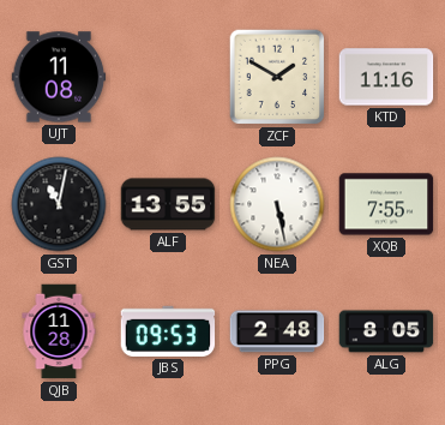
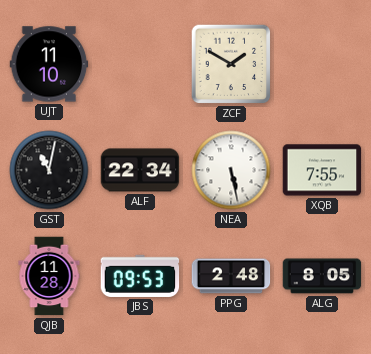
UJT: 11:08 -> 11:10 (49, 64)
KTD: 11:16 -> none (386, 77)
ALF: 13:55 -> 22:34 (140, 170)
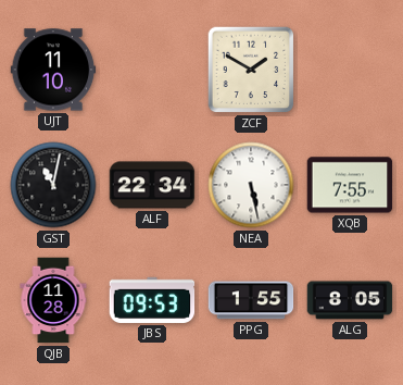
PPG: 2:48 -> 1:55 (251, 300)
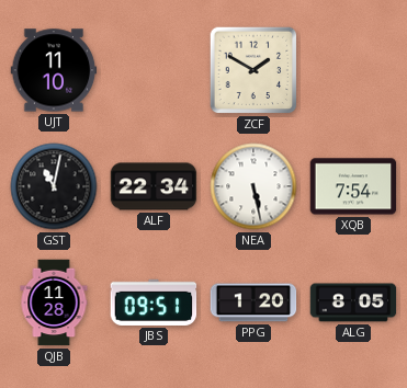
XQB: 7:55 -> 7:54 (353, 186)
JBS: 09:53 -> 09:51 (154, 303)
PPG: 1:55 -> 1:20 (253, 303)
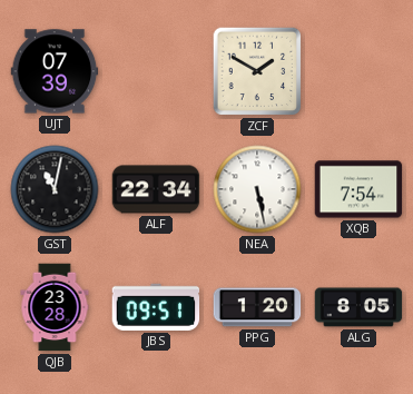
UJT: 11:10 -> 07:39 (55, 71)
QJB: 11:28 -> 23:28 (55, 307)
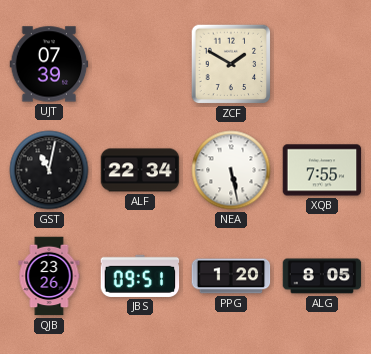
XQB: 7:54 -> 7:55 (322, 170)
QJB: 23:28 -> 23:26 (49, 276)
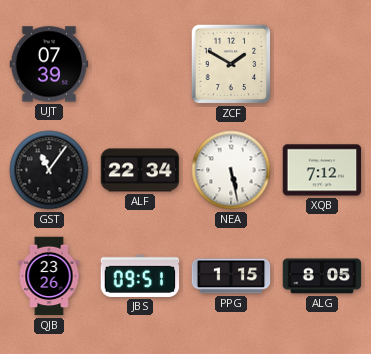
GST: 11:02 -> 11:06 (49, 170)
XQB: 7:55 -> 7:12 (322, 170)
PPG: 1:20 -> 1:15 (231, 276)
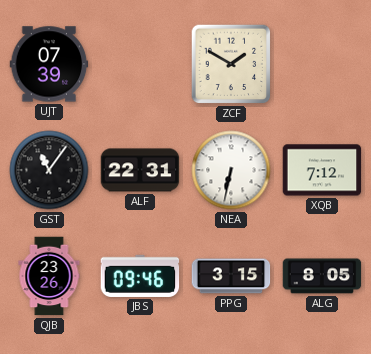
ALF: 22:34 -> 22:31 (140, 170)
NEA: 5:28 -> 6:32 (231, 170)
JBS: 09:51 -> 09:46 (140, 276)
PPG: 1:15 -> 3:15 (231, 276)
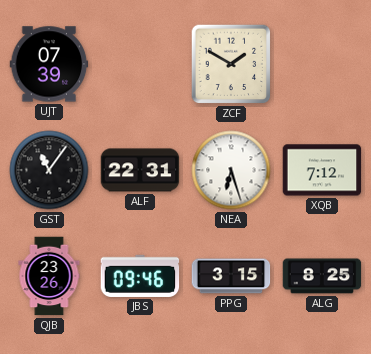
NEA: 6:32 -> 6:27 (231, 170)
ALG: 8:05 -> 8:25 (322, 276)
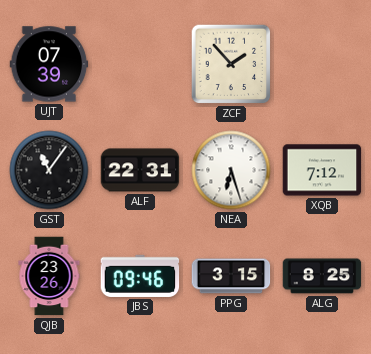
ZCF: 1:50 -> 1:53 (231, 64)
